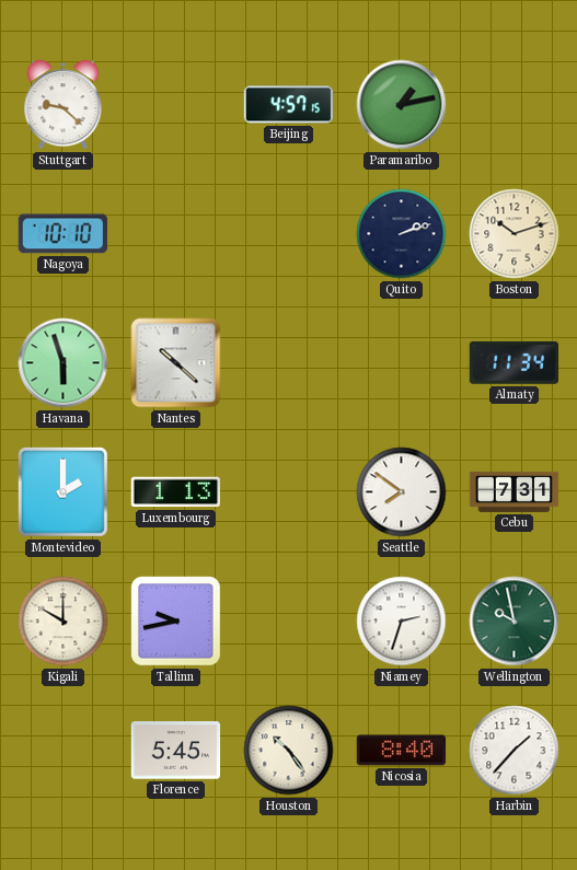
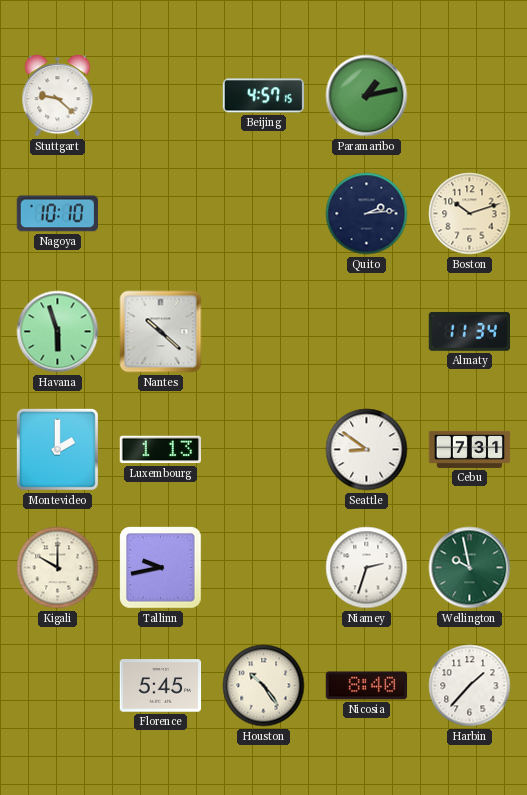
Quito: 2:12 -> 2:14 (367, 214)
Seattle: 7:51 -> 8:51 (367, 450)
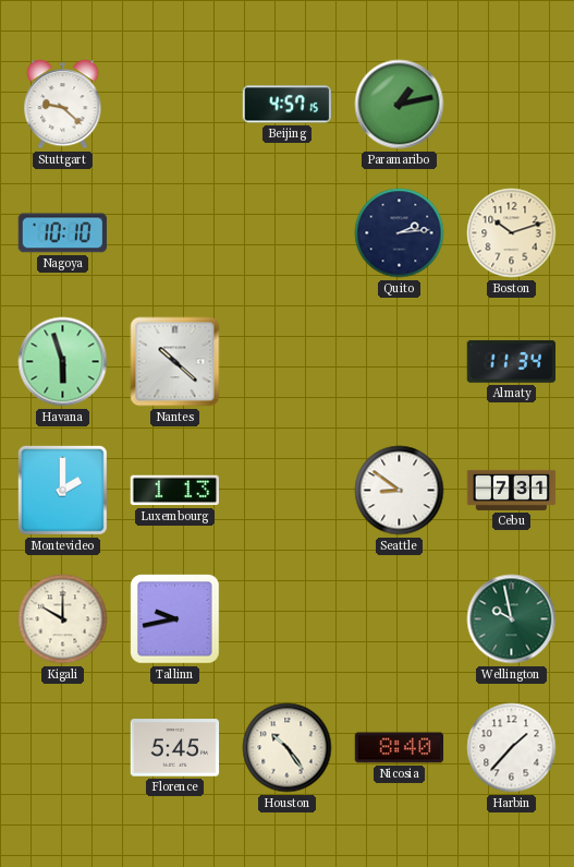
Niamey: 2:33 -> none (367, 568)
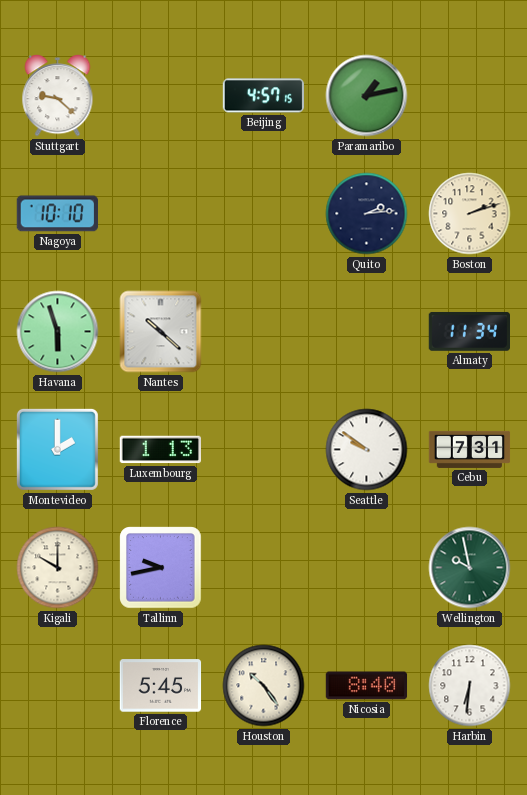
Boston: 10:12 -> 2:12 (470, 214)
Seattle: 8:51 -> 9:51 (367, 450)
Harbin: 1:37 -> 6:31 (470, 686)
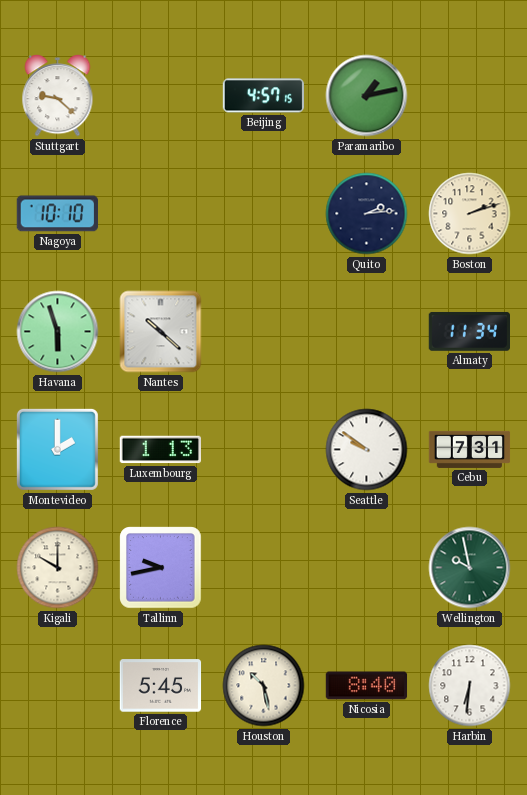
Houston: 10:24 -> 10:28 (264, 686)
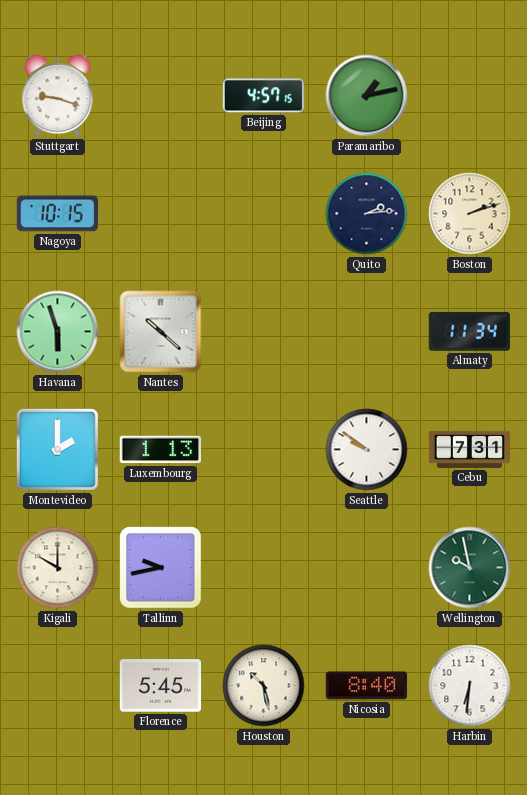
Stuttgart: 9:22 -> 9:18 (58, 96)
Nagoya: 10:10 -> 10:15 (57, 214)
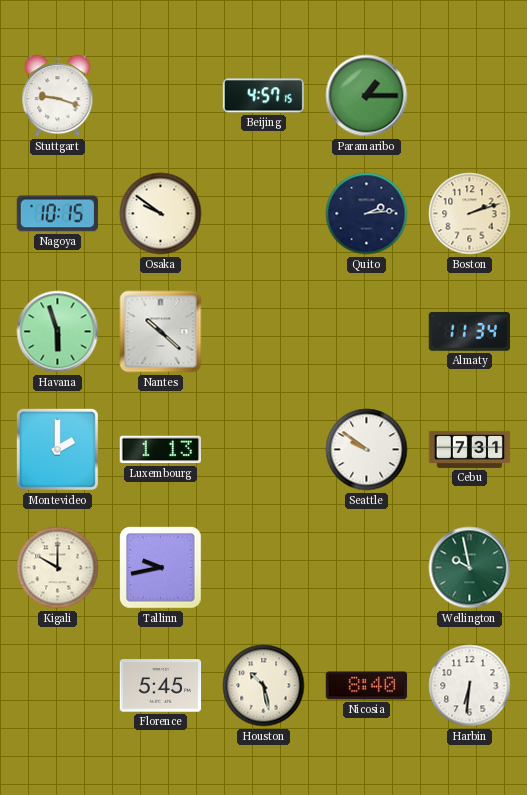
Paramaribo: 1:13 -> 1:15 (367, 96)
Osaka: none -> 9:51 (161, 214)
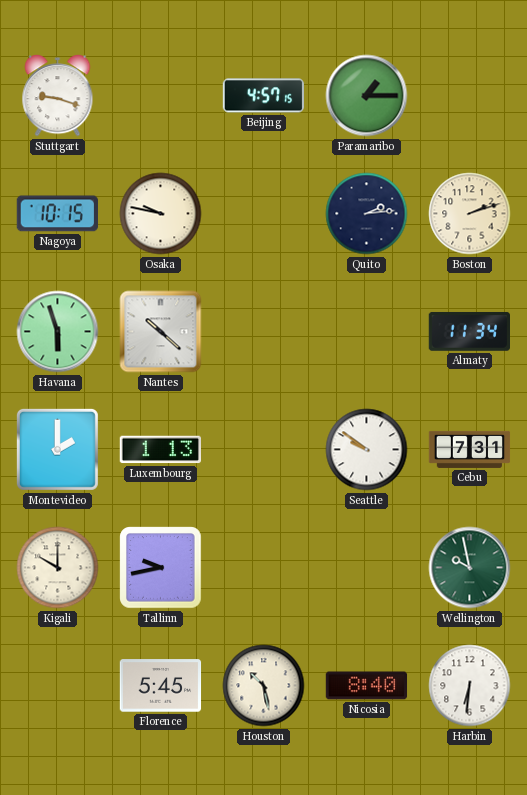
Osaka: 9:51 -> 9:47 (161, 214)
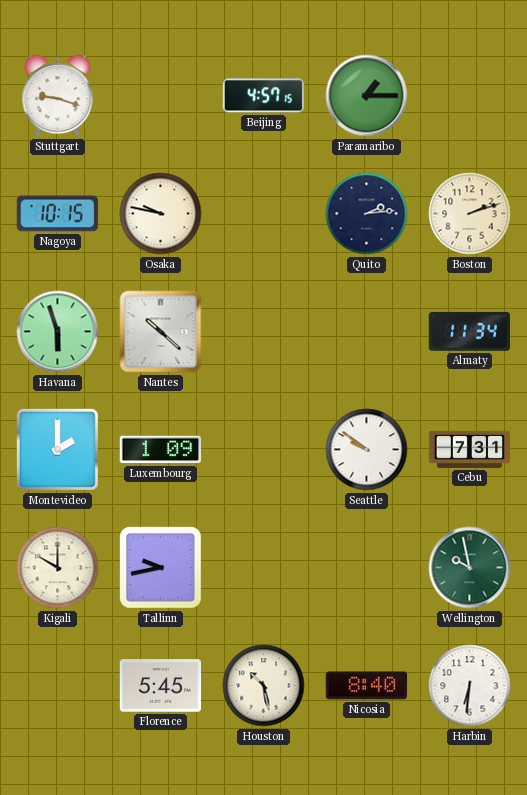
Luxembourg: 1:13 -> 1:09 (160, 450)
